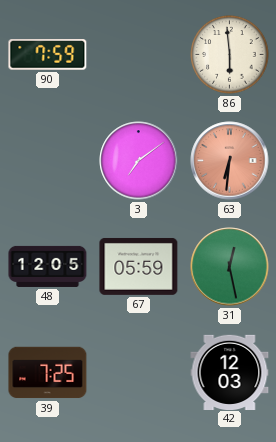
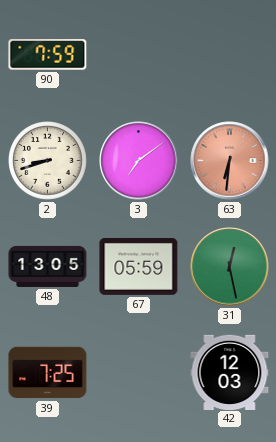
86: 5:59 -> none (230, 55)
2: none -> 8:42 (48, 161)
48: 12:05 -> 13:05 (48, 266)
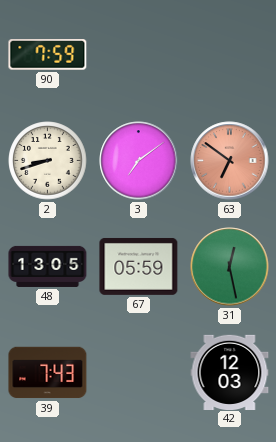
63: 6:31 -> 6:51 (230, 161)
39: 7:25 -> 7:43 (48, 373)
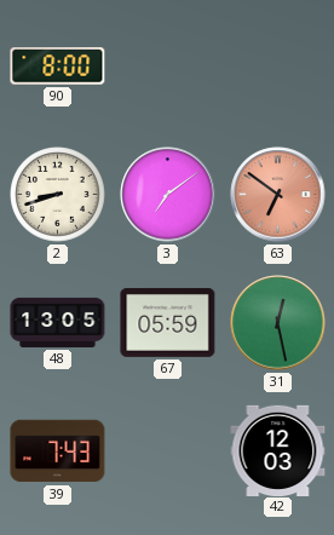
90: 7:59 -> 8:00 (58, 67)
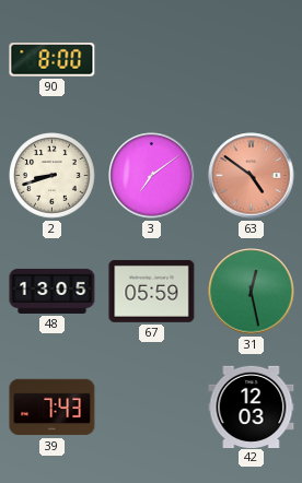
63: 6:51 -> 4:51 (252, 176)
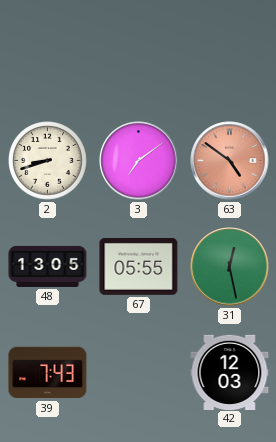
90: 8:00 -> none (53, 60)
67: 05:59 -> 05:55 (139, 266)
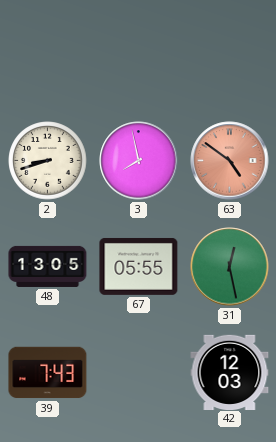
3: 7:09 -> 7:58 (139, 161)
